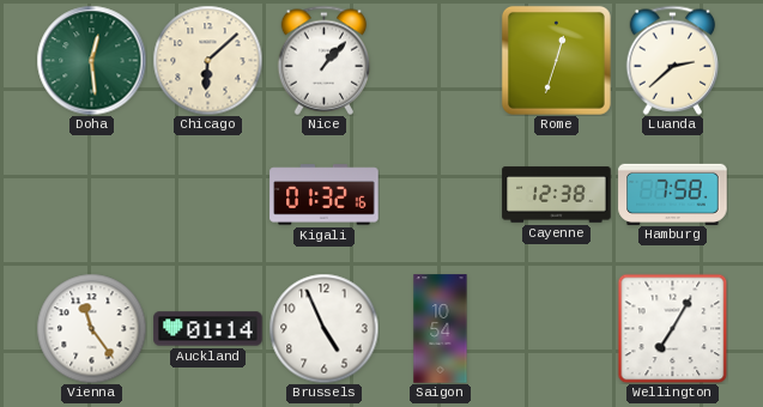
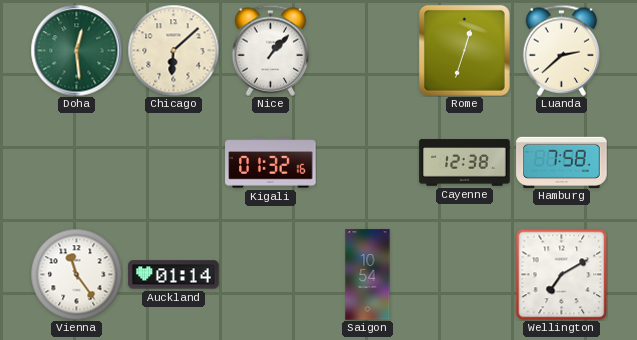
Brussels: 4:56 -> none (323, 328)
Wellington: 7:05 -> 7:10 (561, 274)
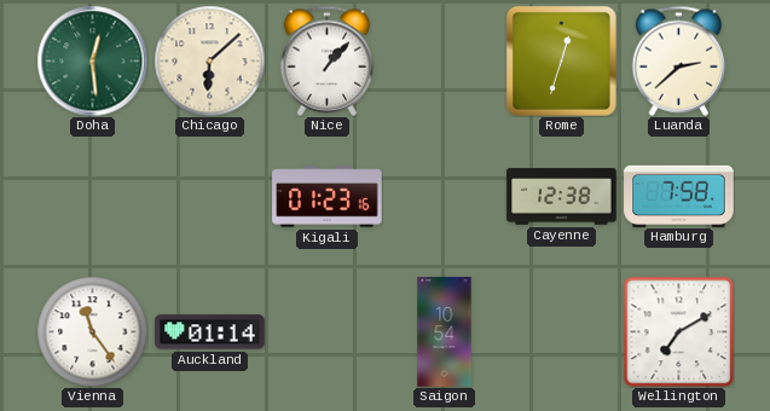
Kigali: 01:32 -> 01:23 (328, 197)
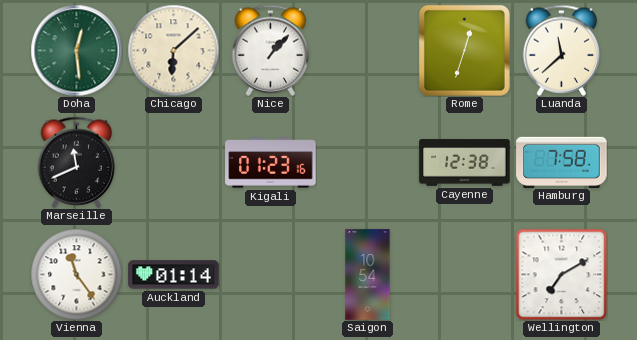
Luanda: 2:38 -> 11:38 (562, 50)
Marseille: none -> 11:41 (77, 162)
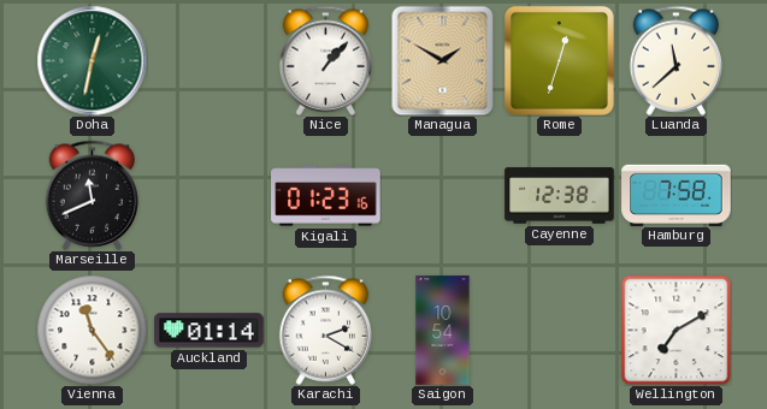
Doha: 12:29 -> 12:32 (92, 60)
Chicago: 6:08 -> none (173, 50)
Managua: none -> 1:50 (443, 60)
Karachi: none -> 2:20 (326, 330)
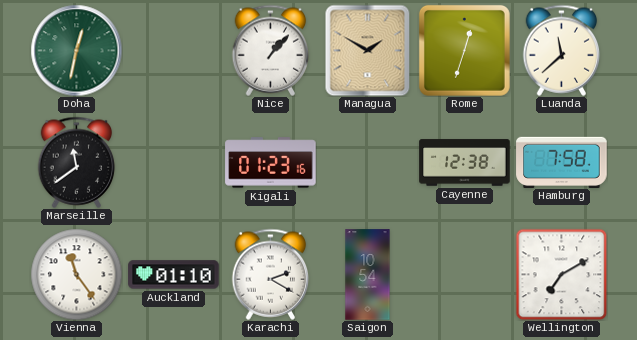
Marseille: 11:41 -> 11:39 (77, 162)
Auckland: 01:14 -> 01:10 (174, 275)
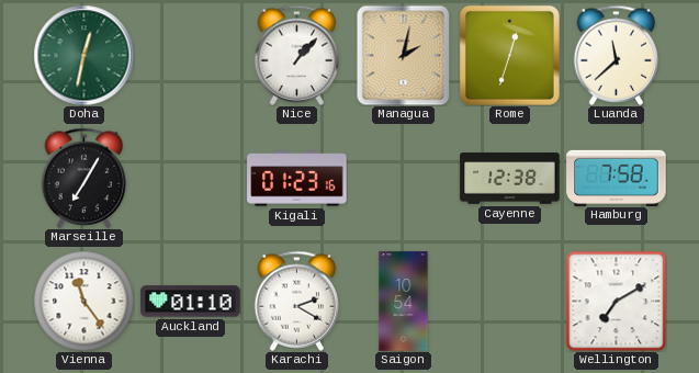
Managua: 1:50 -> 2:02 (404, 55)
Marseille: 11:39 -> 7:05 (84, 178)
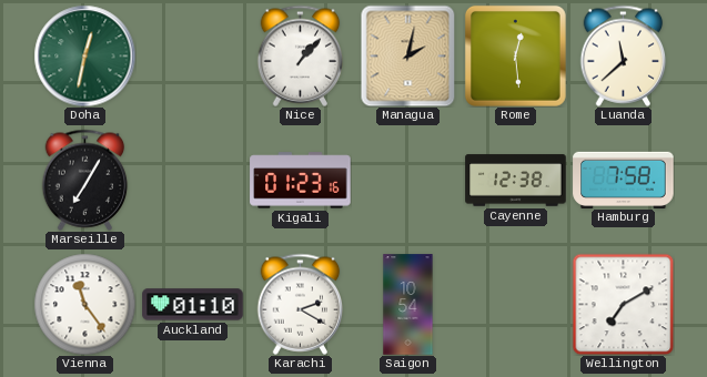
Rome: 12:33 -> 12:29 (515, 55)
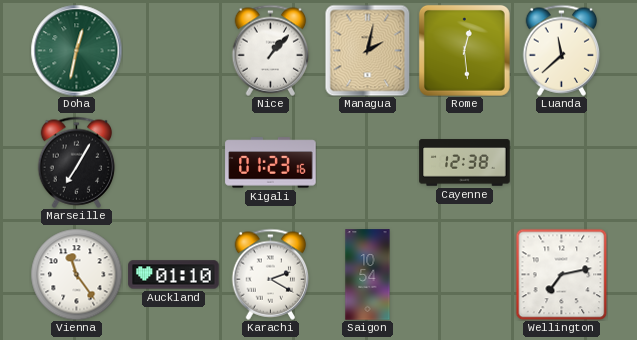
Hamburg: 7:58 -> none (624, 180)
Wellington: 7:10 -> 7:13 (561, 274)
